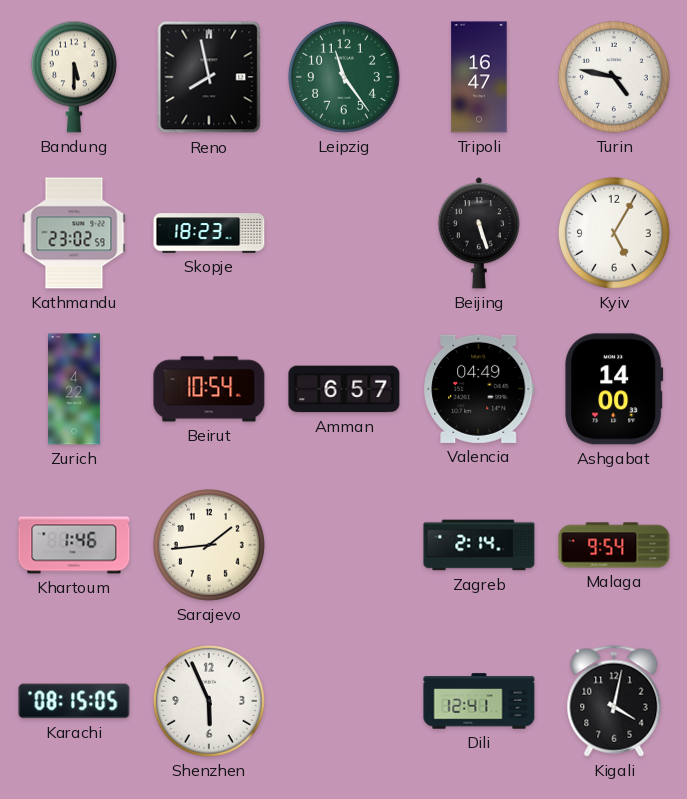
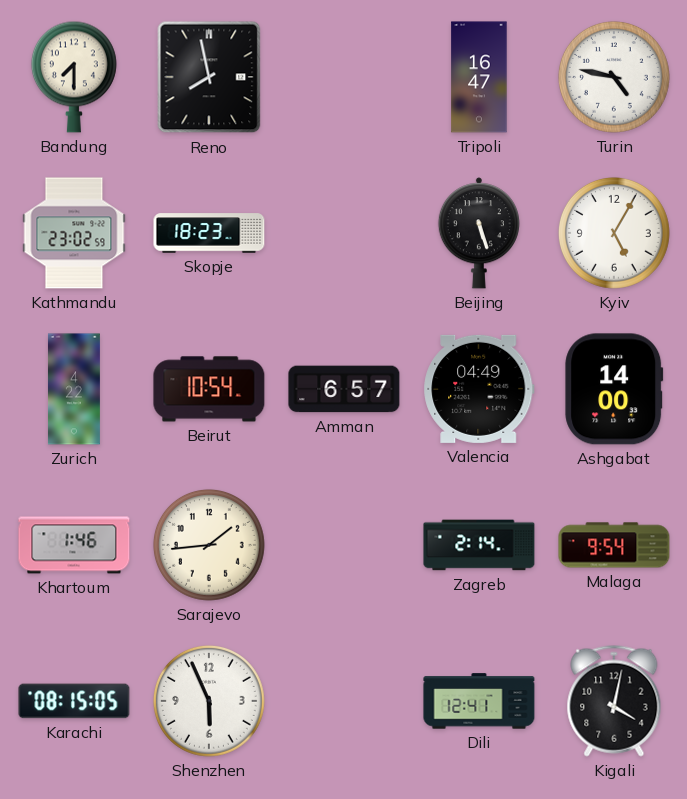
Bandung: 5:30 -> 7:30 (74, 77)
Leipzig: 11:24 -> none (344, 77)
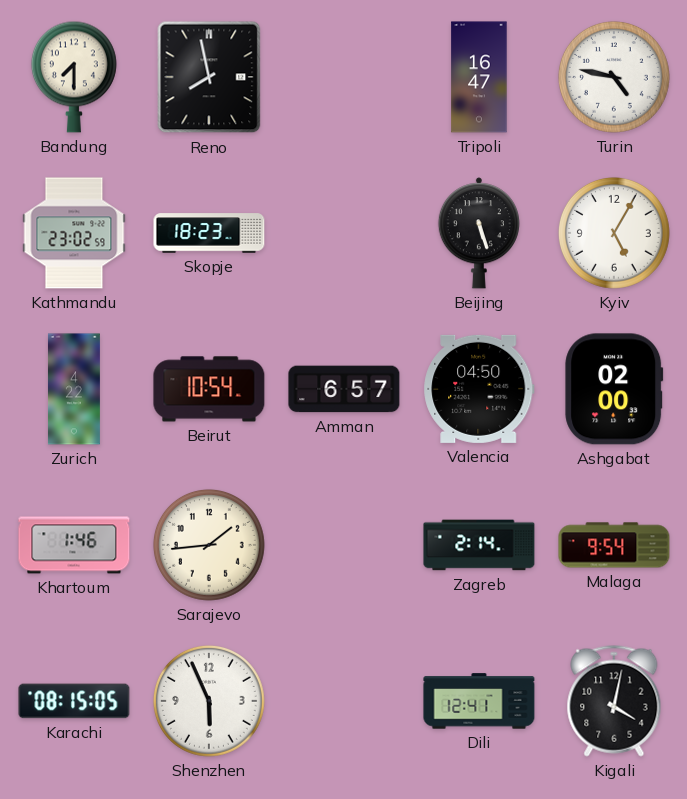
Valencia: 04:49 -> 04:50 (479, 389)
Ashgabat: 14:00 -> 02:00 (614, 389)
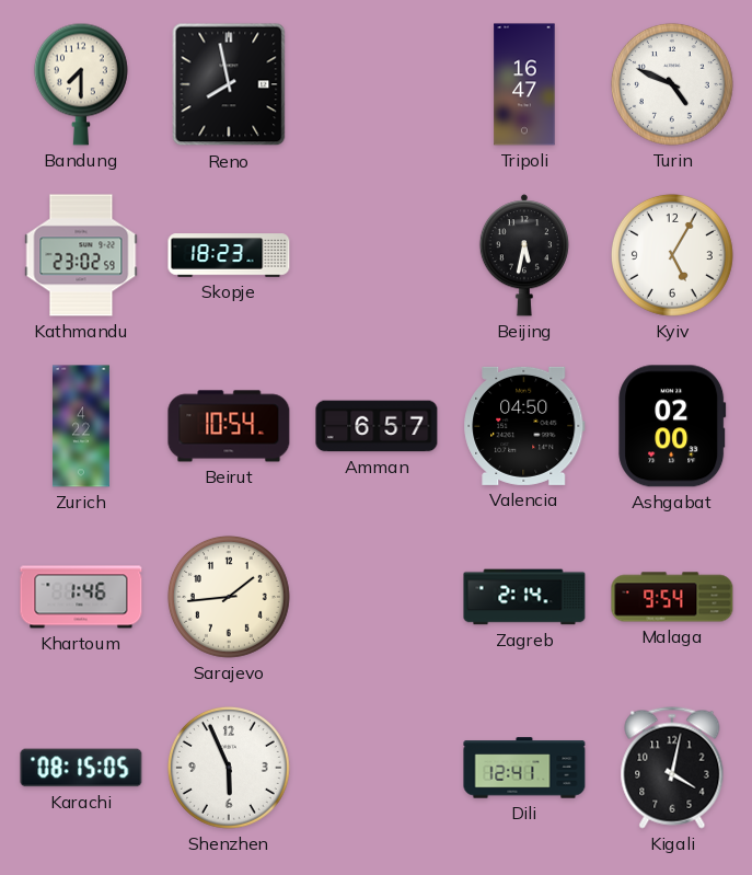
Turin: 4:47 -> 4:49 (672, 84)
Beijing: 5:27 -> 5:32 (524, 255)
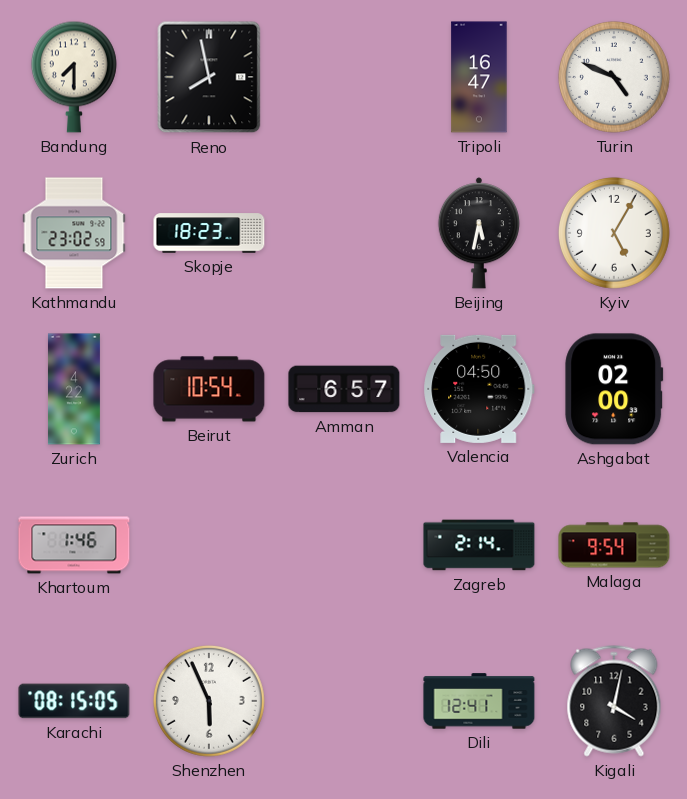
Sarajevo: 1:44 -> none (229, 597)
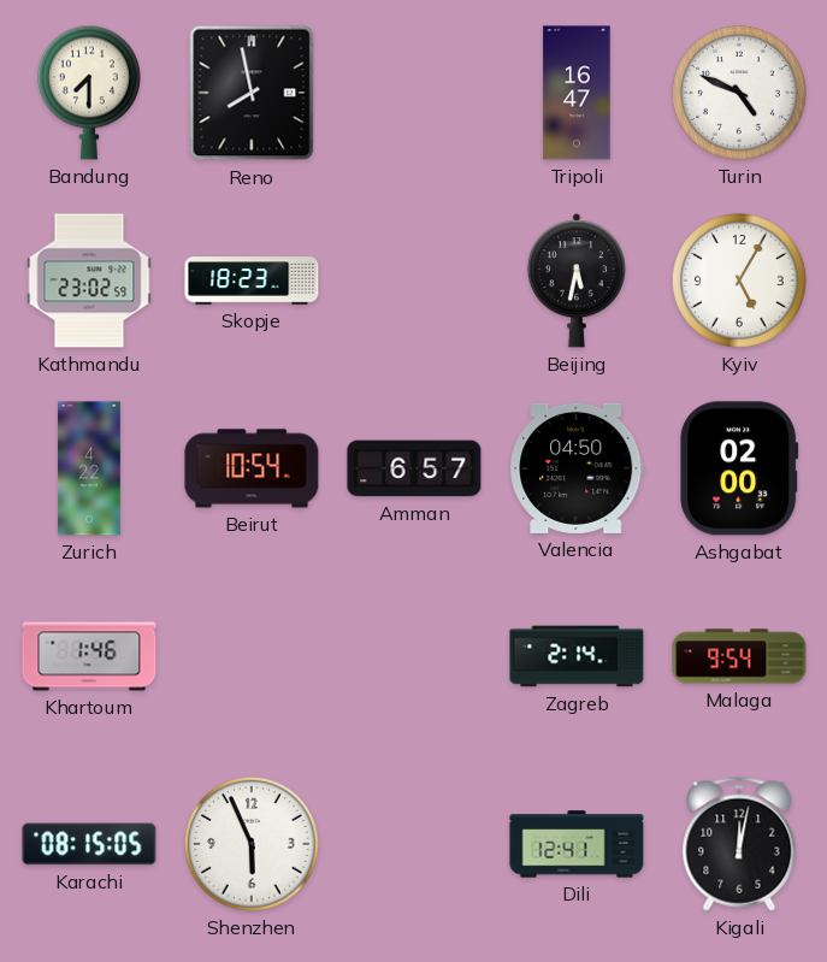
Kigali: 4:02 -> 12:02 (739, 844)
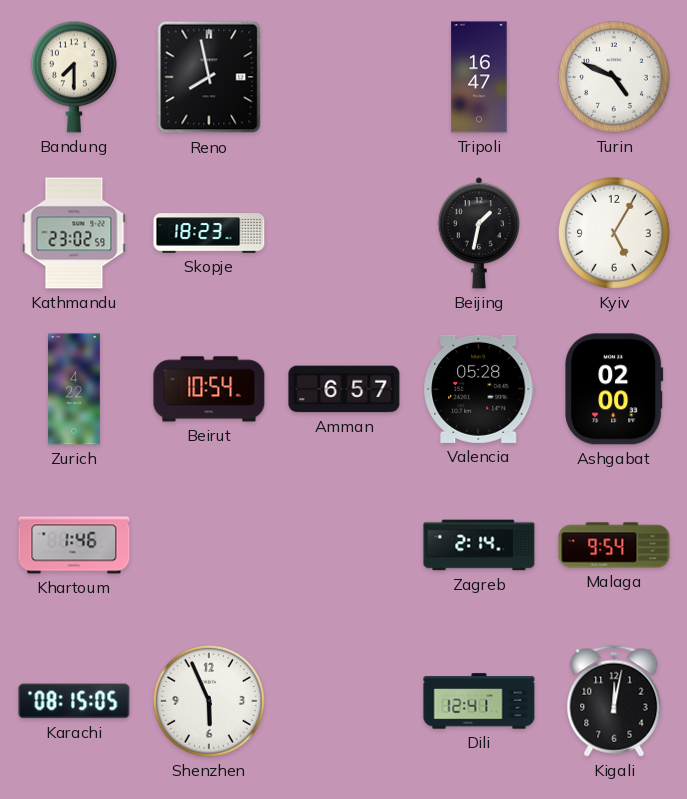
Beijing: 5:32 -> 1:32 (479, 233)
Valencia: 04:50 -> 05:28 (479, 389)
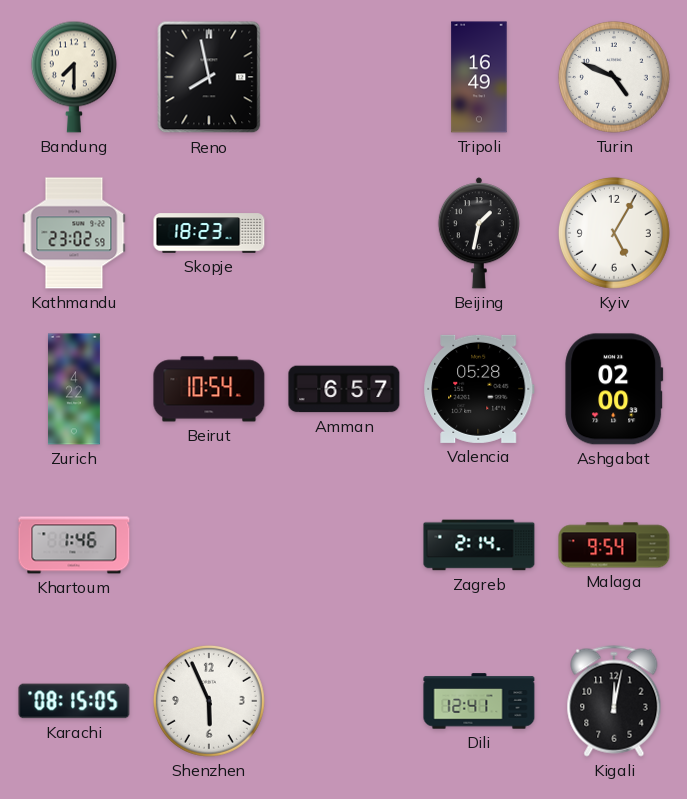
Tripoli: 16:47 -> 16:49 (479, 77)
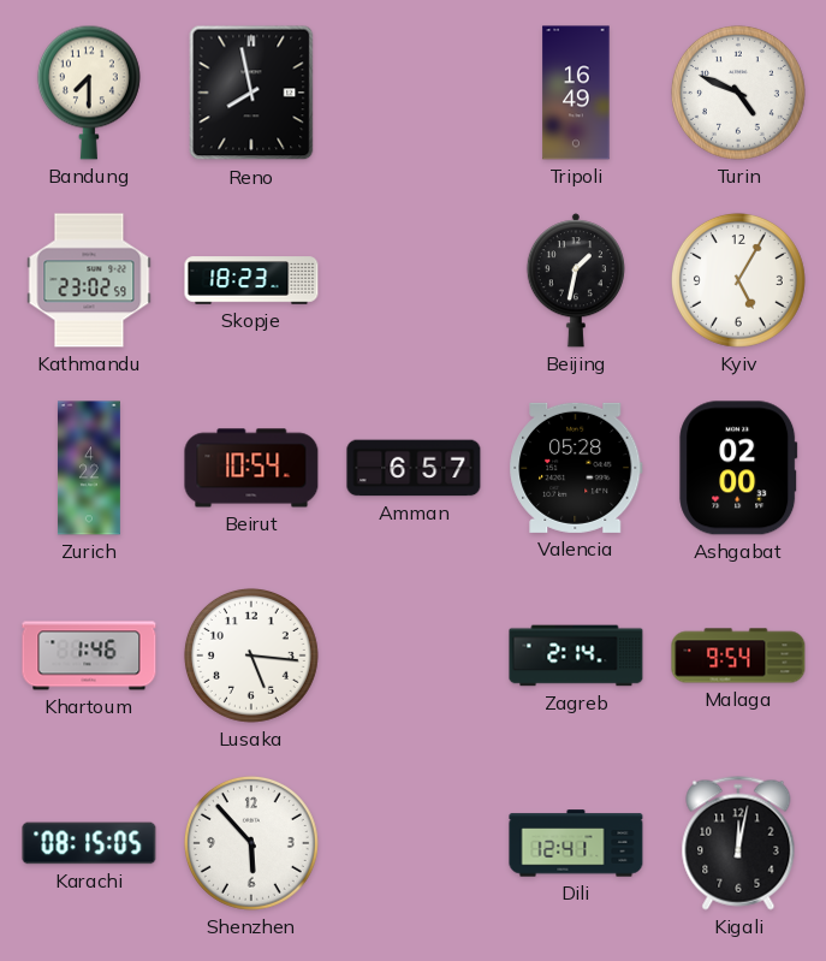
Lusaka: none -> 5:16 (251, 656)
Shenzhen: 5:56 -> 5:53 (251, 843)
